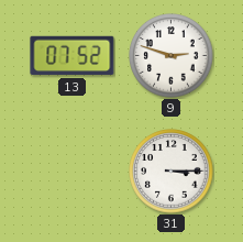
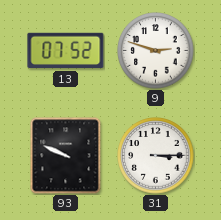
93: none -> 9:49 (66, 155)
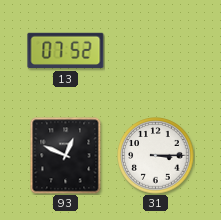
9: 2:48 -> none (156, 51)
93: 9:49 -> 12:49 (66, 155)
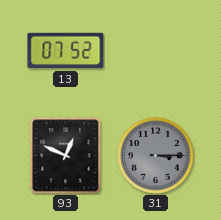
31 dial: white -> grey (156, 156)
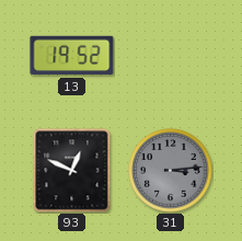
13: 07:52 -> 19:52 (72, 56)
31: 3:15 -> 3:14 (171, 171)
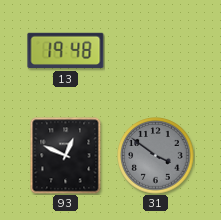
13: 19:52 -> 19:48 (66, 51)
31: 3:14 -> 3:51 (156, 156)
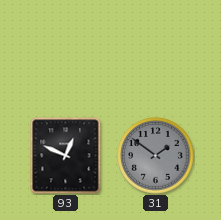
13: 19:48 -> none (66, 51)
31: 3:51 -> 1:51 (156, 156)
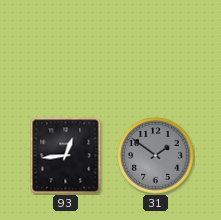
93: 12:49 -> 12:44 (66, 155)
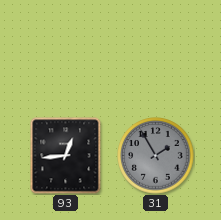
31: 1:51 -> 1:55 (156, 156)
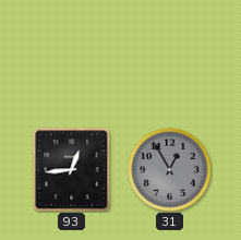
31: 1:55 -> 12:55 (170, 170)
